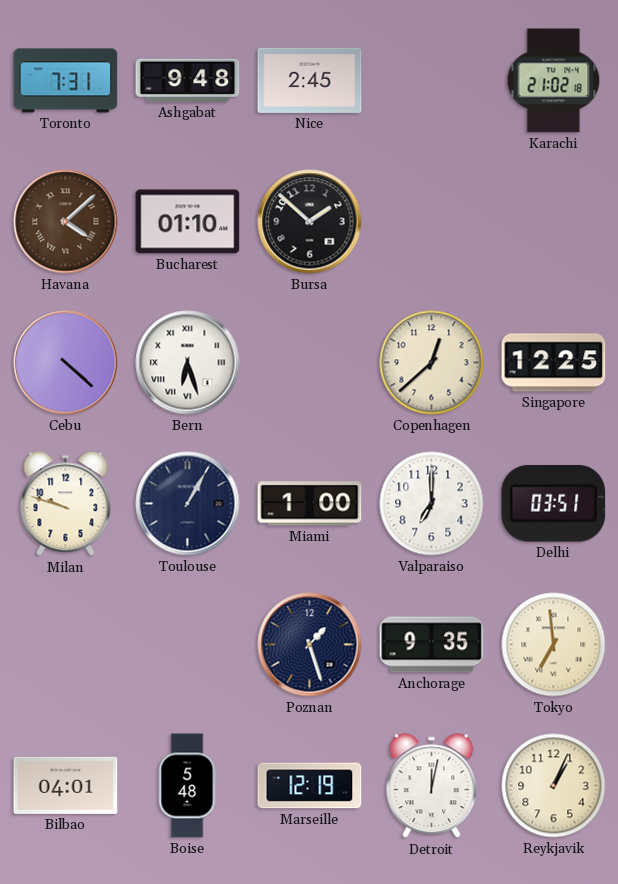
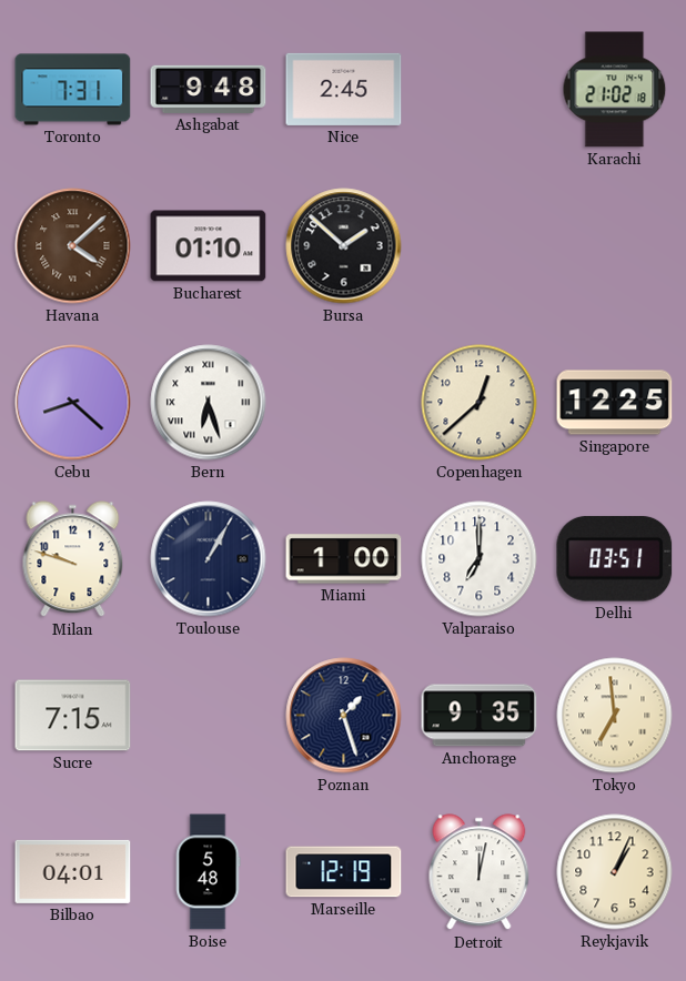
Cebu: 4:22 -> 8:22 (73, 403)
Sucre: none -> 7:15 (73, 716)
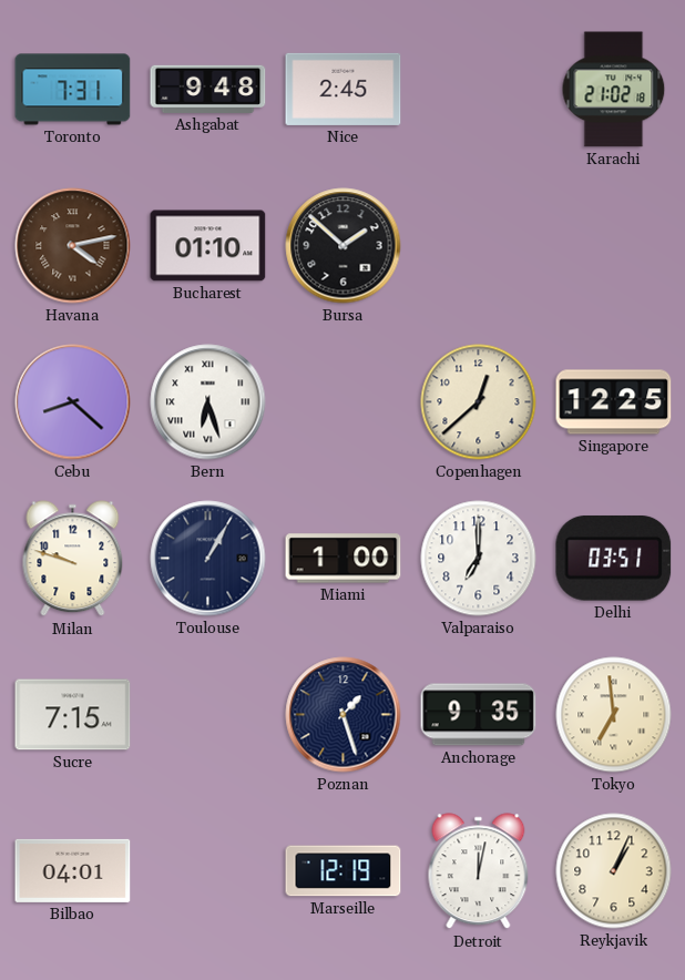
Havana: 4:08 -> 4:13 (73, 246)
Boise: 5:48 -> none (208, 872)
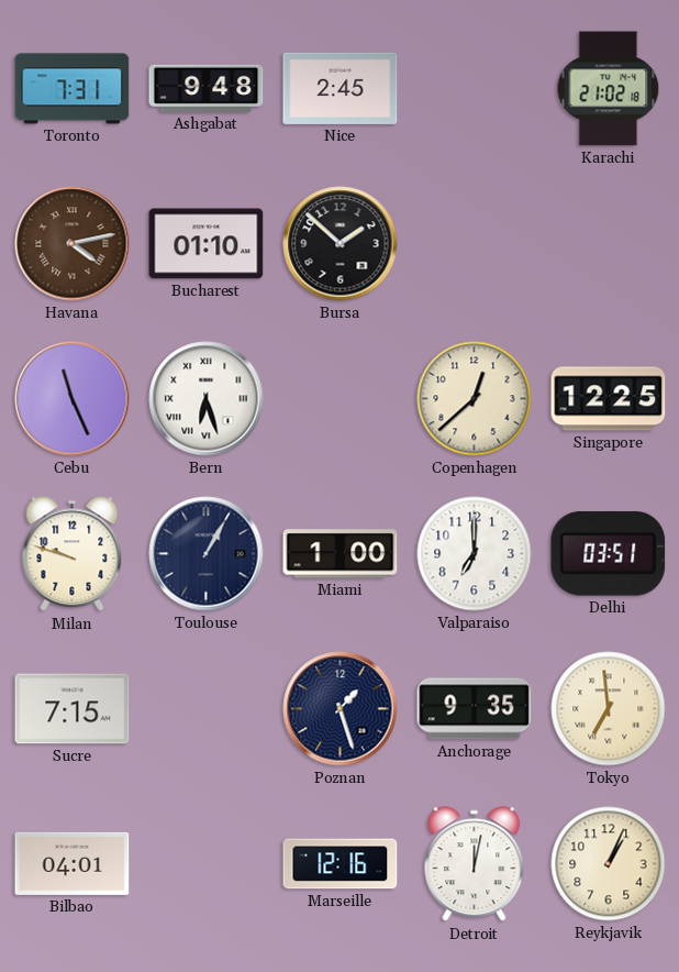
Cebu: 8:22 -> 11:26 (73, 399)
Marseille: 12:19 -> 12:16 (341, 864)
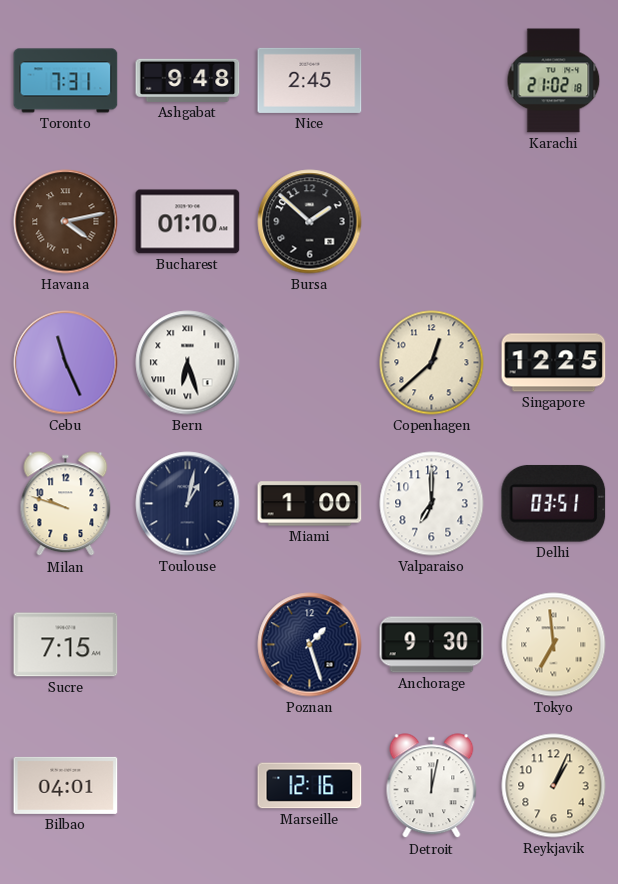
Toulouse: 1:05 -> 1:02 (188, 504)
Anchorage: 9:35 -> 9:30 (432, 645)
